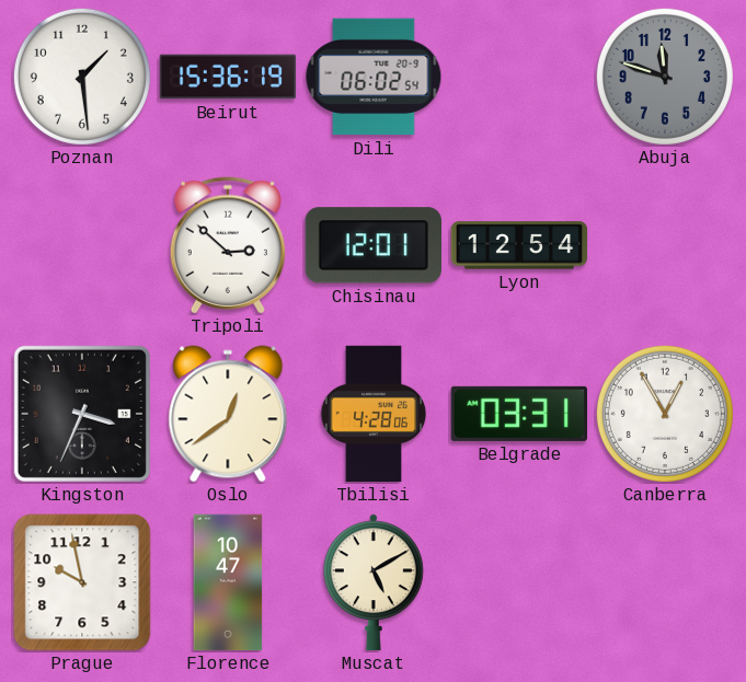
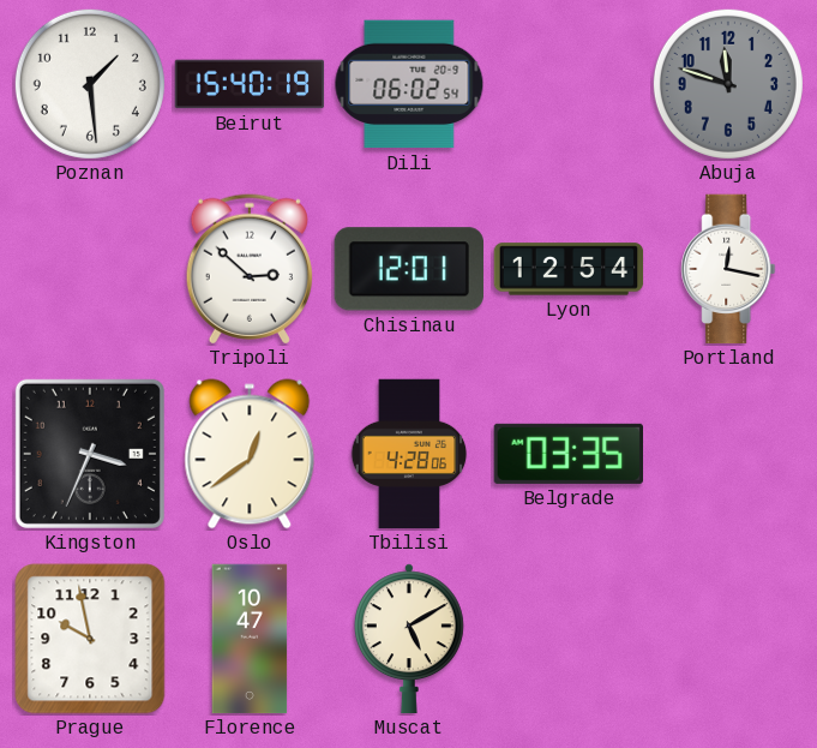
Beirut: 15:36 -> 15:40 (250, 84)
Portland: none -> 12:17 (728, 269)
Belgrade: 03:31 -> 03:35 (567, 454)
Canberra: 12:55 -> none (665, 414)
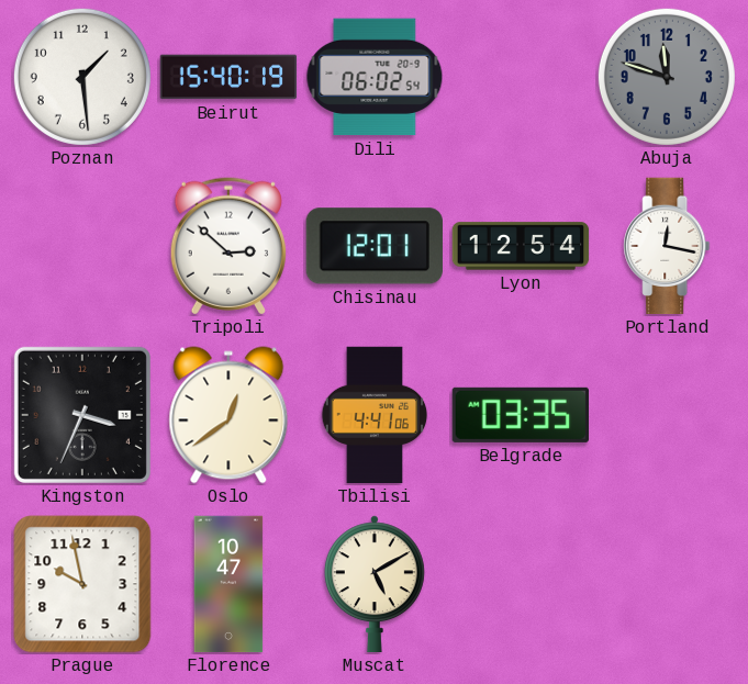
Tbilisi: 4:28 -> 4:41 (375, 415)
